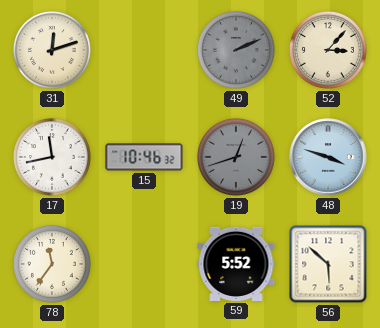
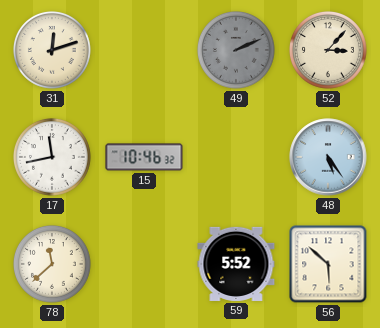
19: 12:42 -> none (237, 158)
48: 3:48 -> 5:24 (328, 157)
78: 11:36 -> 11:38 (53, 265)
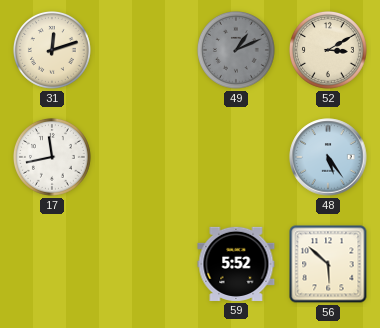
49: 2:11 -> 1:11 (237, 51)
52: 3:07 -> 3:10 (329, 51)
15: 10:46 -> none (144, 157)
78: 11:38 -> none (53, 265)
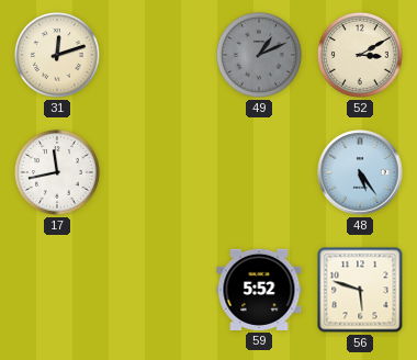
56: 5:52 -> 5:48 (360, 290)
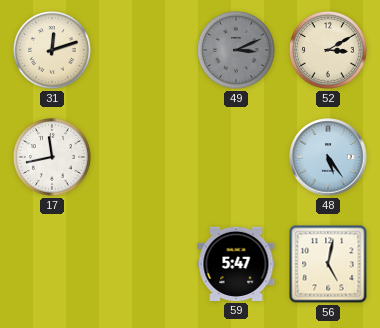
49: 1:11 -> 3:11 (237, 51)
59: 5:52 -> 5:47 (236, 264)
56: 5:48 -> 5:02 (328, 264)
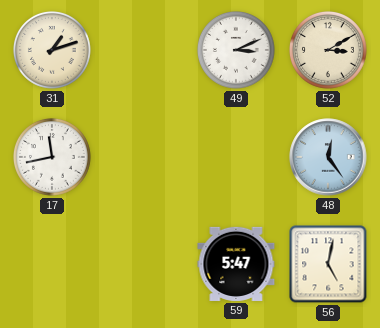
31: 12:12 -> 1:12 (53, 51)
49 dial: grey -> white (237, 51)
48: 5:24 -> 12:24 (328, 157)
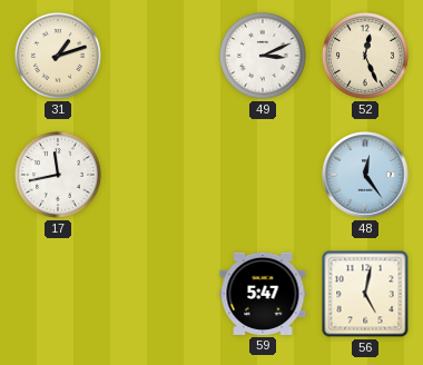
52: 3:10 -> 12:26 (366, 57)
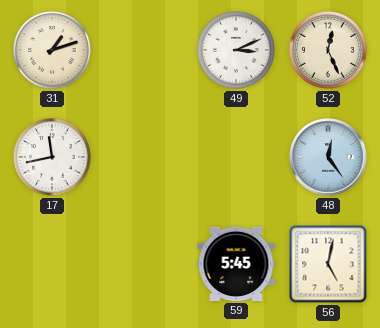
59: 5:47 -> 5:45 (236, 264)
